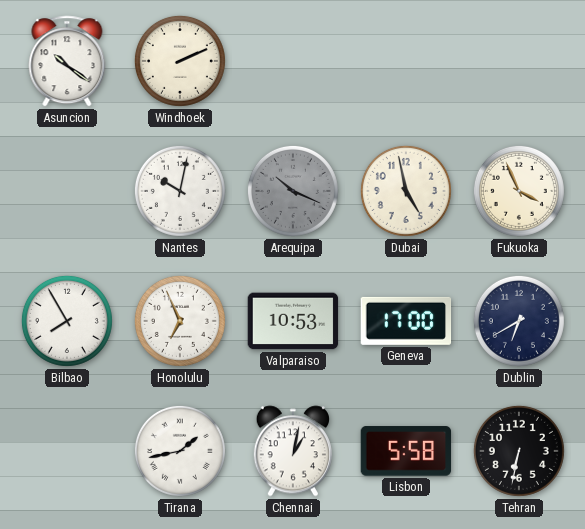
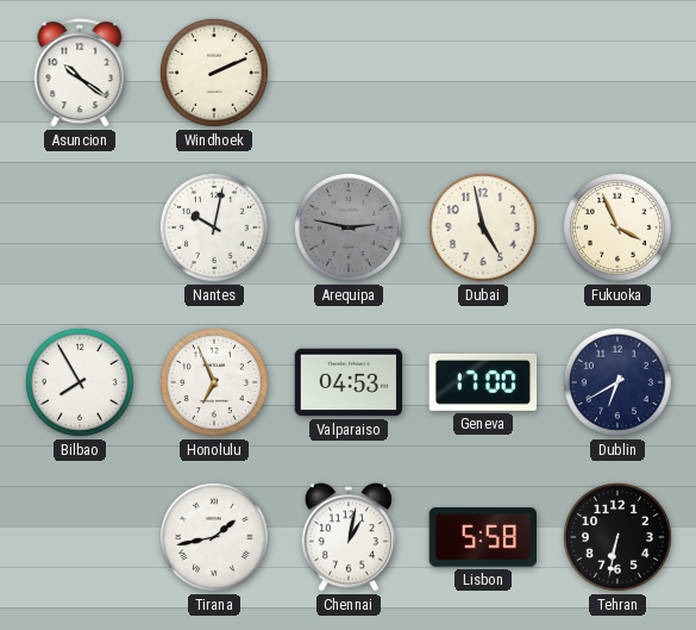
Arequipa: 10:19 -> 2:47 (349, 227)
Valparaiso: 10:53 -> 04:53 (349, 382)
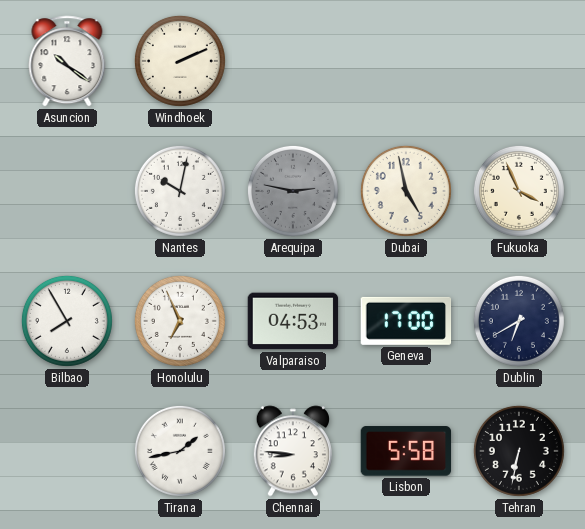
Chennai: 1:02 -> 8:46 (293, 451)
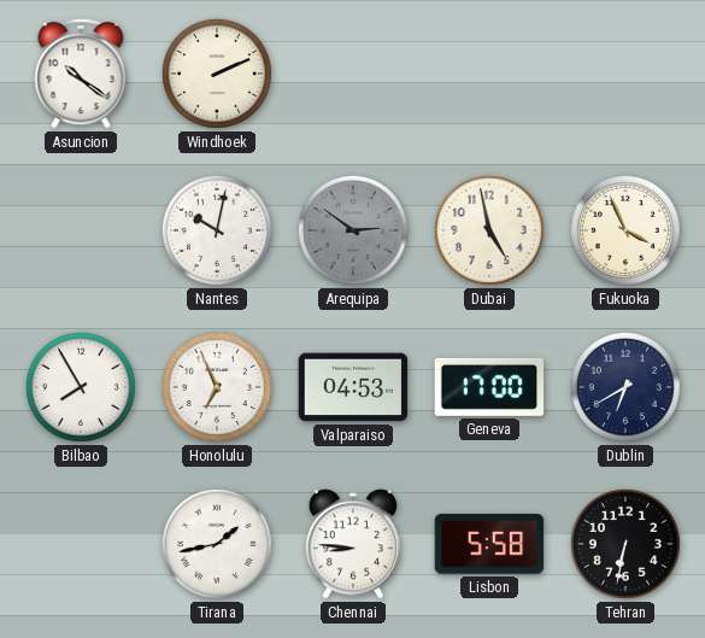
Arequipa: 2:47 -> 2:51 (353, 230)
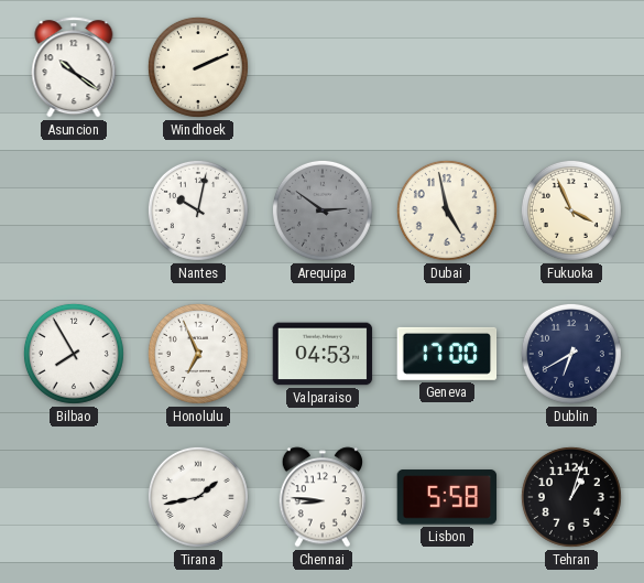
Tehran: 6:32 -> 1:03 (571, 497)
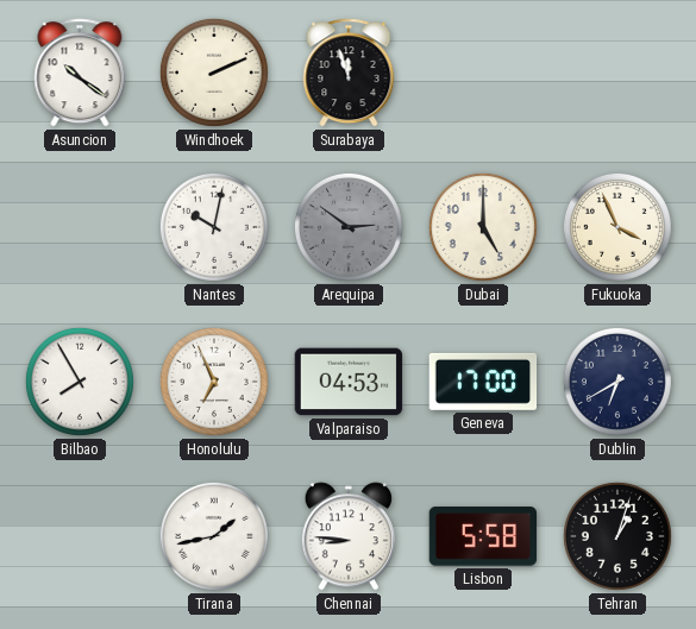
Surabaya: none -> 11:57 (349, 73)
Dubai: 4:58 -> 5:00 (483, 227)
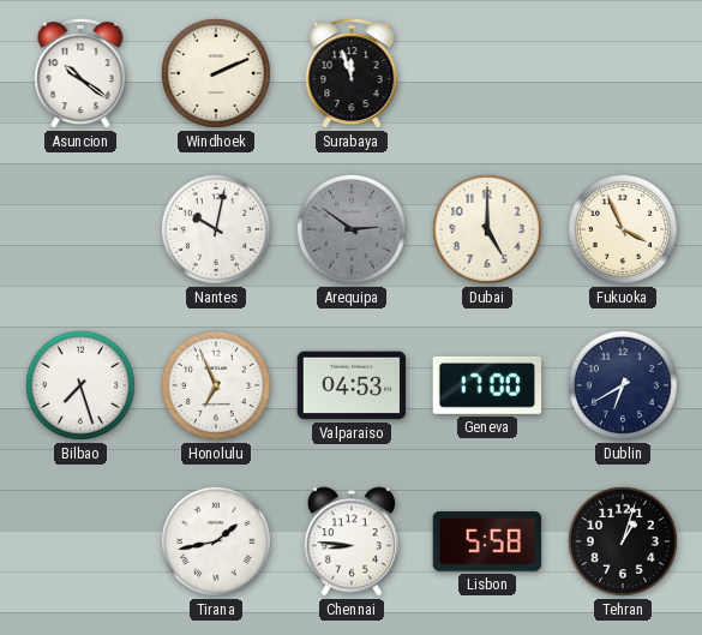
Bilbao: 7:55 -> 7:27 (80, 385)
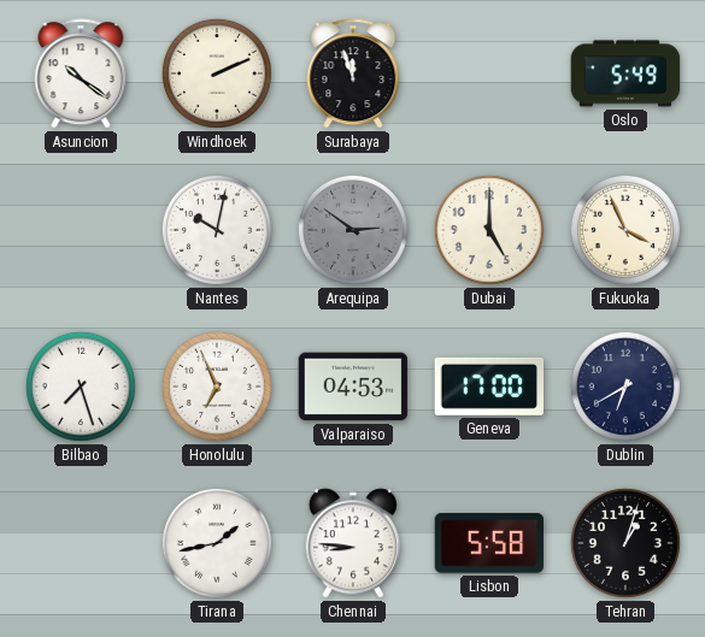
Oslo: none -> 5:49 (625, 73)
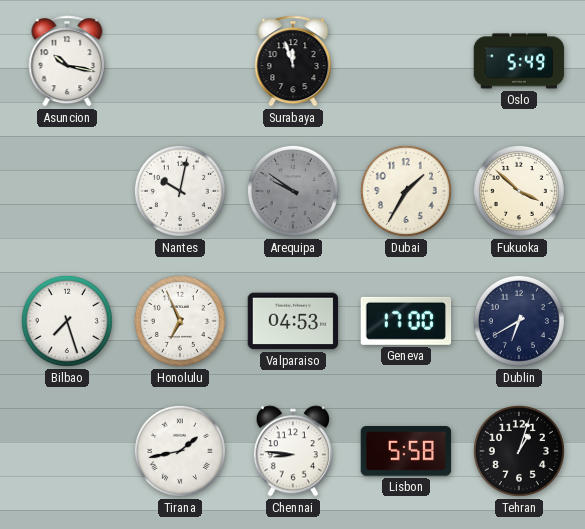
Asuncion: 10:21 -> 10:17 (67, 61)
Windhoek: 2:11 -> none (217, 73)
Arequipa: 2:51 -> 9:51 (293, 191)
Dubai: 5:00 -> 1:35 (406, 191)
Fukuoka: 3:56 -> 3:52 (519, 191)
